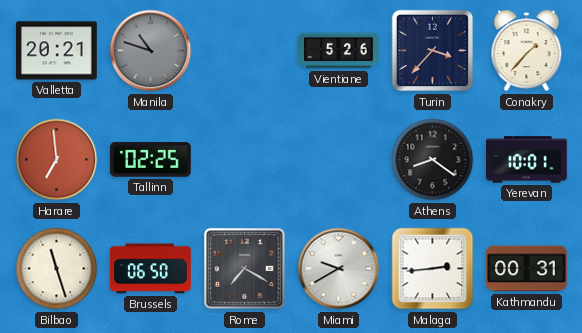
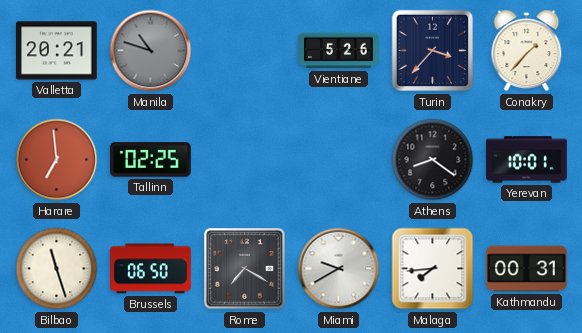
Malaga: 2:44 -> 7:44 (433, 269)
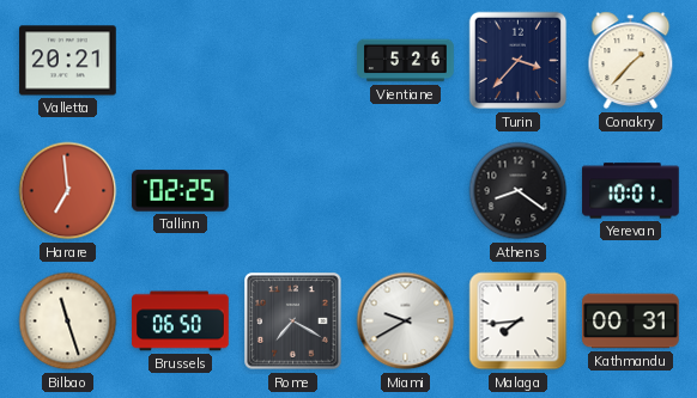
Manila: 10:48 -> none (151, 51)
